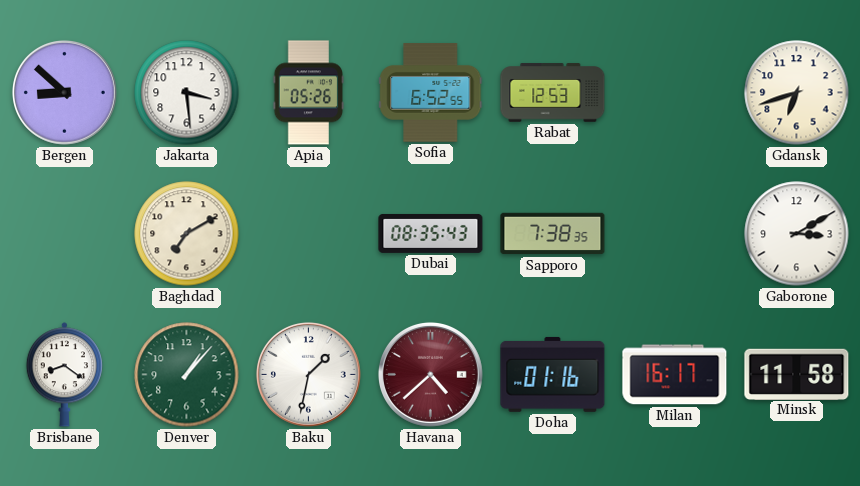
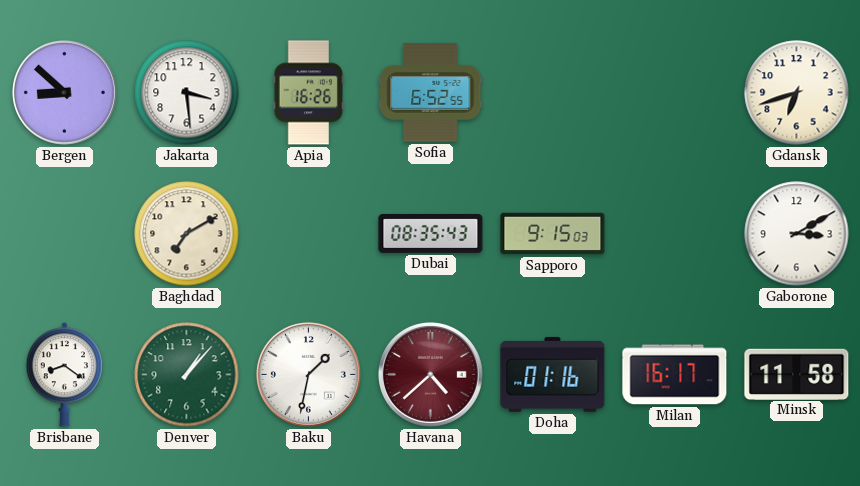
Apia: 05:26 -> 16:26 (309, 93)
Rabat: 12:53 -> none (553, 93)
Sapporo: 7:38 -> 9:15 (553, 234)
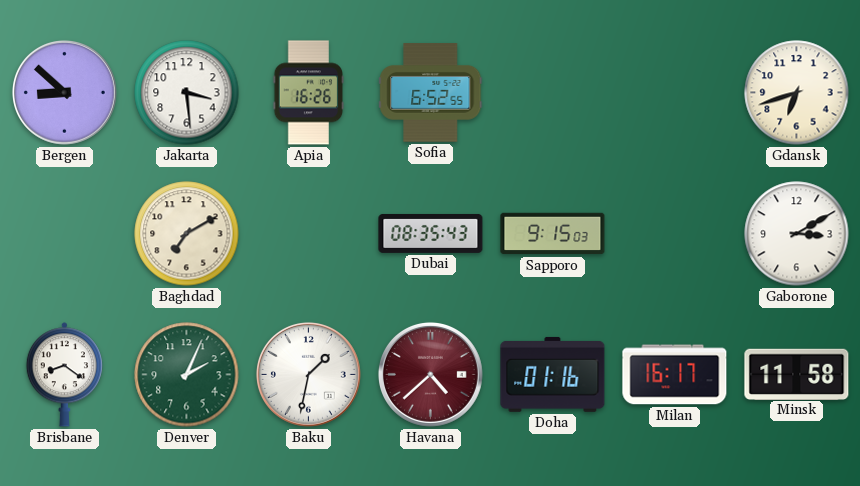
Denver: 1:07 -> 2:04 (187, 375)
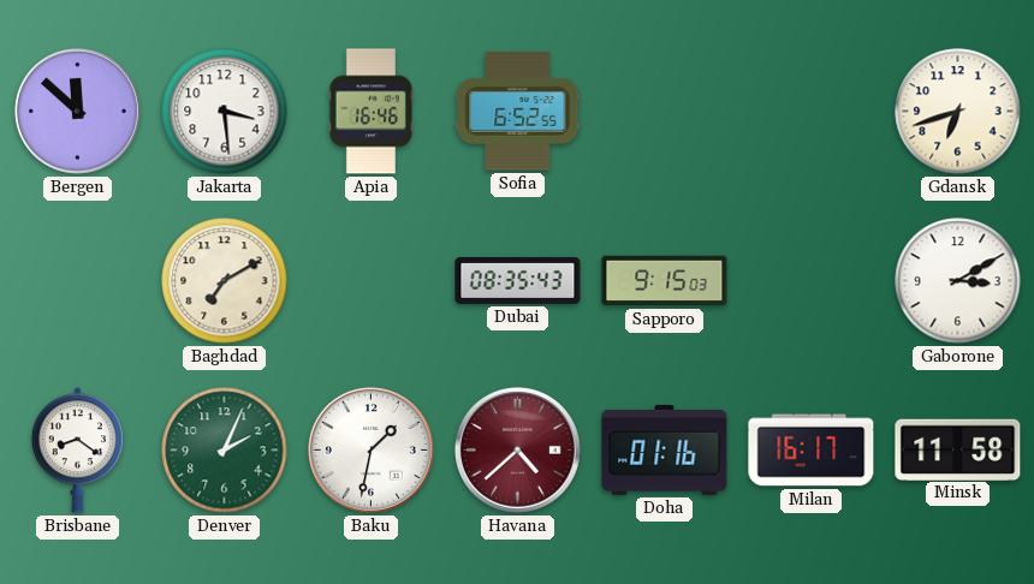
Bergen: 8:52 -> 11:52 (77, 111)
Apia: 16:26 -> 16:46 (372, 112)
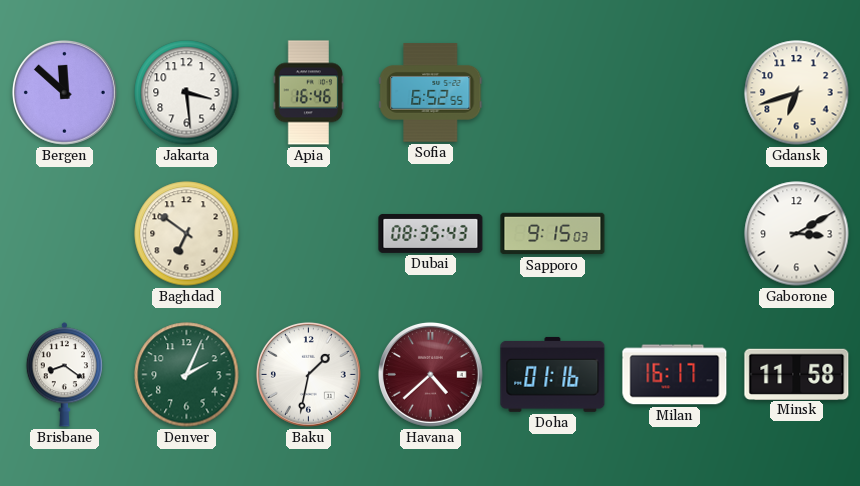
Baghdad: 7:10 -> 6:51 (187, 234)
